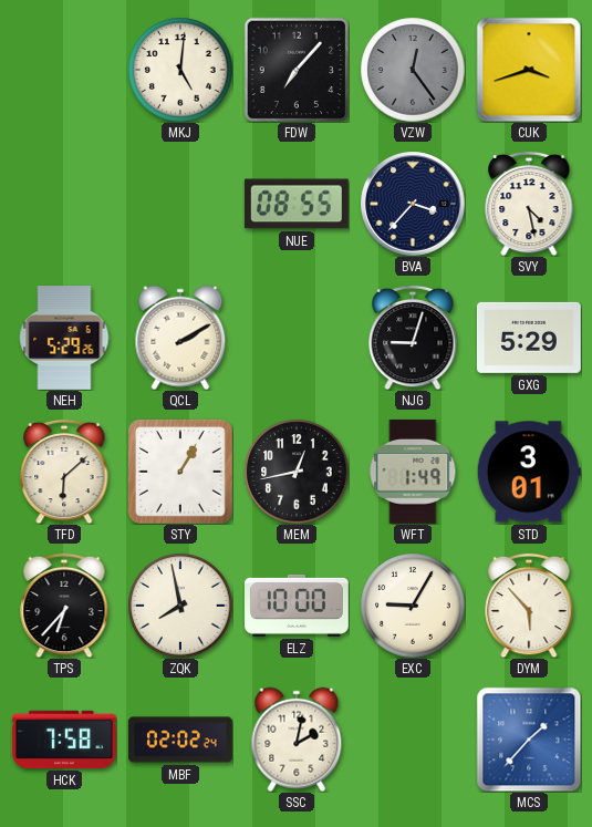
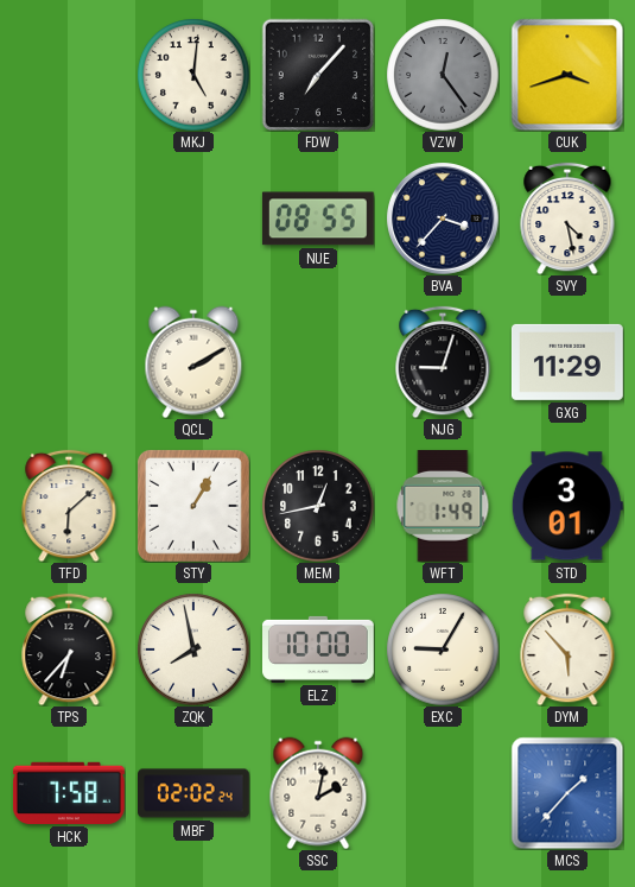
NEH: 5:29 -> none (64, 339)
GXG: 5:29 -> 11:29 (567, 362)
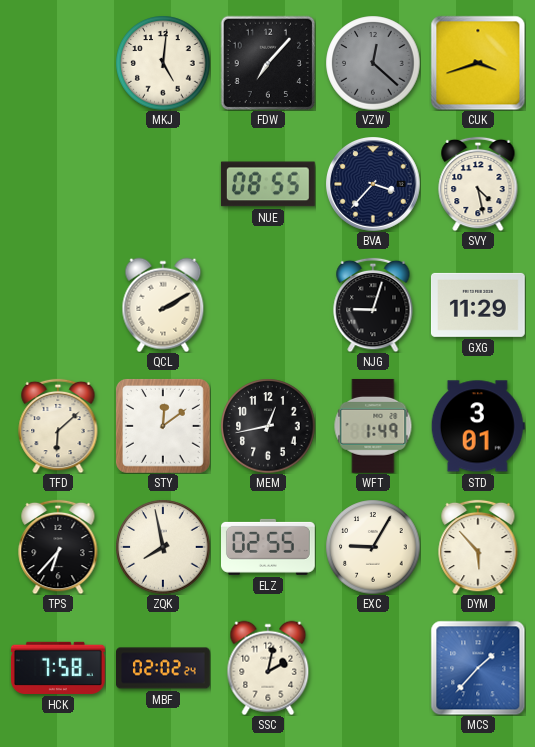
VZW: 12:24 -> 12:22 (373, 63)
STY: 1:05 -> 12:09 (163, 426)
ELZ: 10:00 -> 02:55 (269, 547)
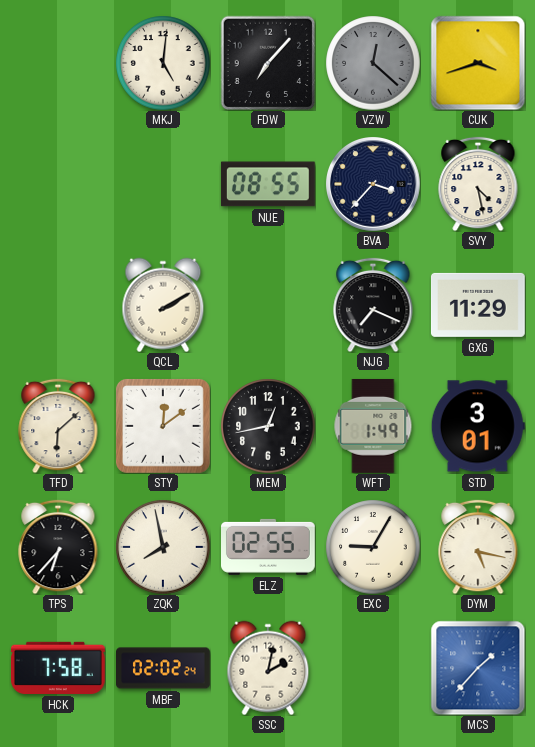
NJG: 9:03 -> 7:19 (373, 305)
DYM: 5:53 -> 5:17 (478, 547)
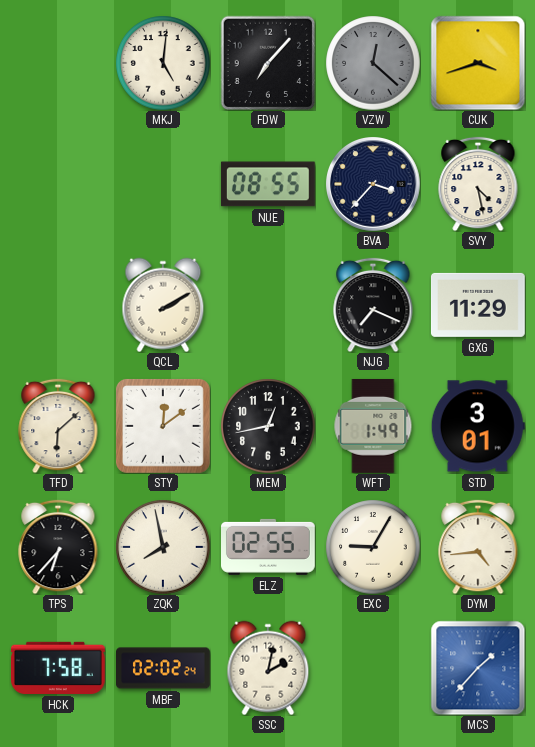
DYM: 5:17 -> 4:44 (478, 547)
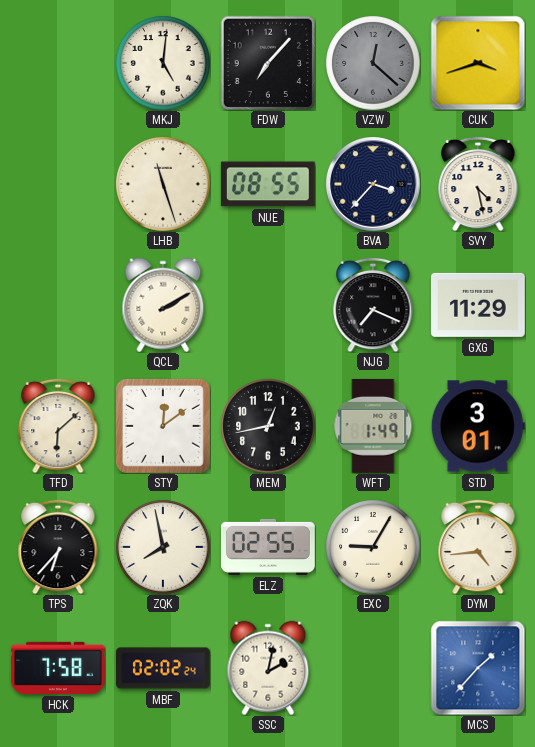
LHB: none -> 11:27 (163, 184)
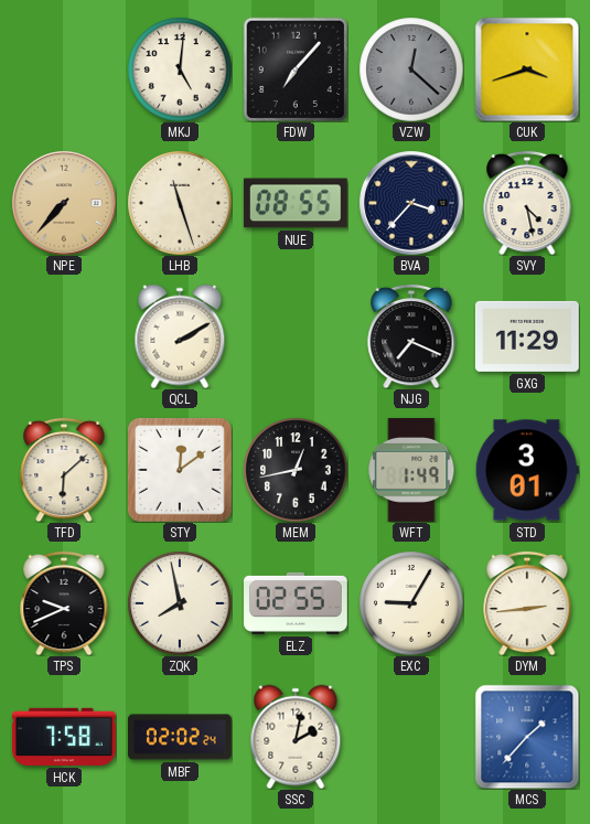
NPE: none -> 7:37 (64, 203)
TPS: 6:37 -> 9:41 (64, 603)
DYM: 4:44 -> 2:44 (527, 603)
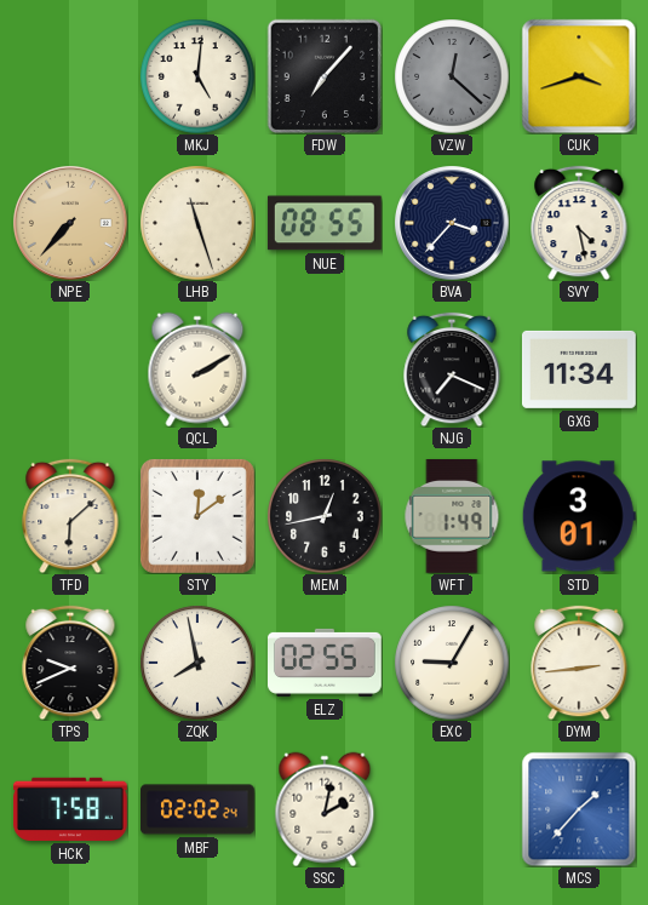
GXG: 11:29 -> 11:34 (579, 370)
